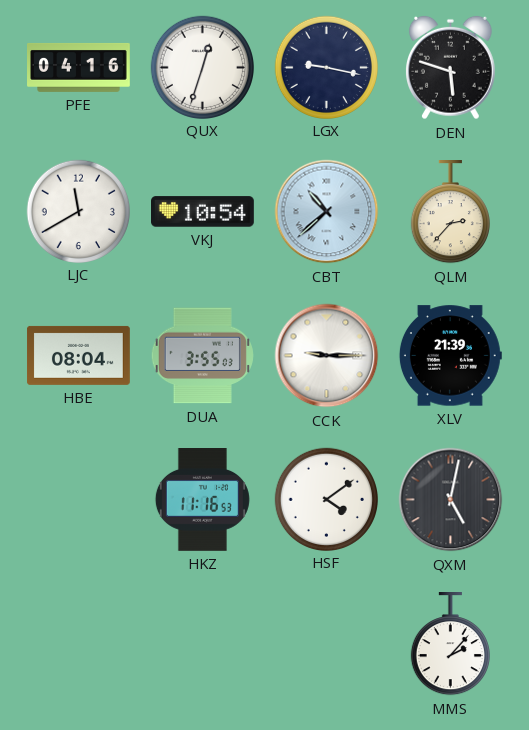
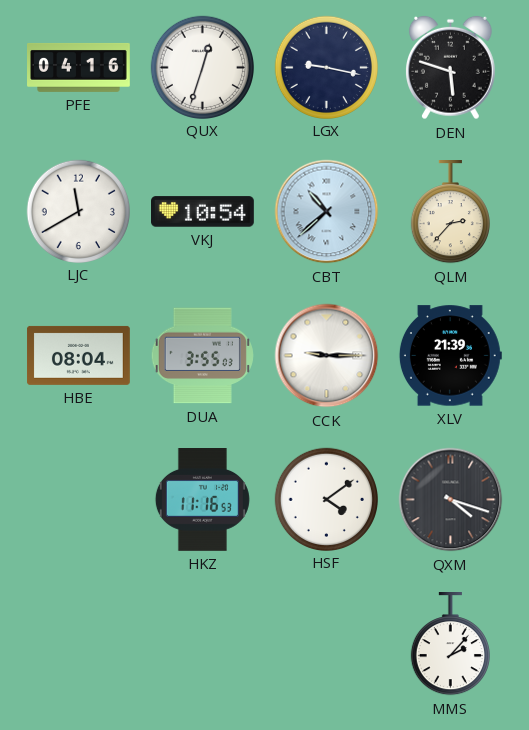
QXM: 5:02 -> 4:18 (451, 500)
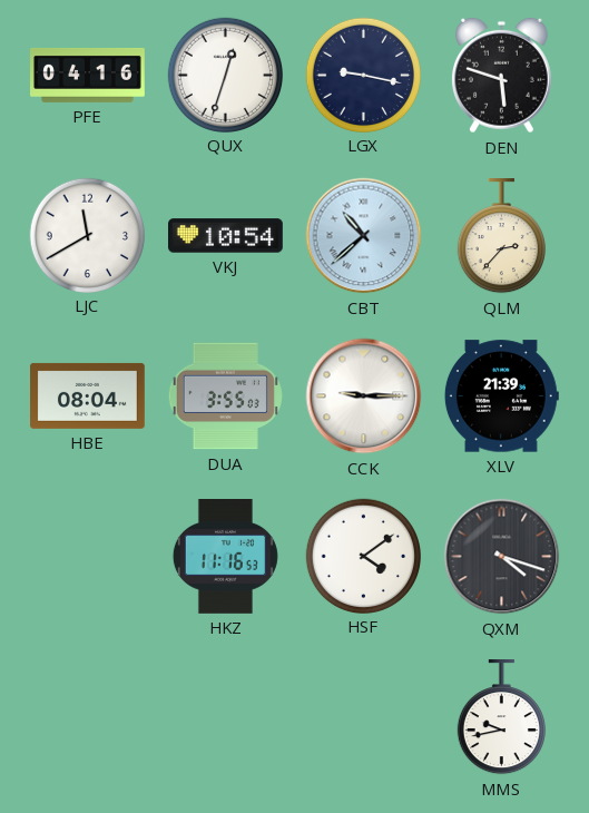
MMS: 2:07 -> 9:43 (501, 717)
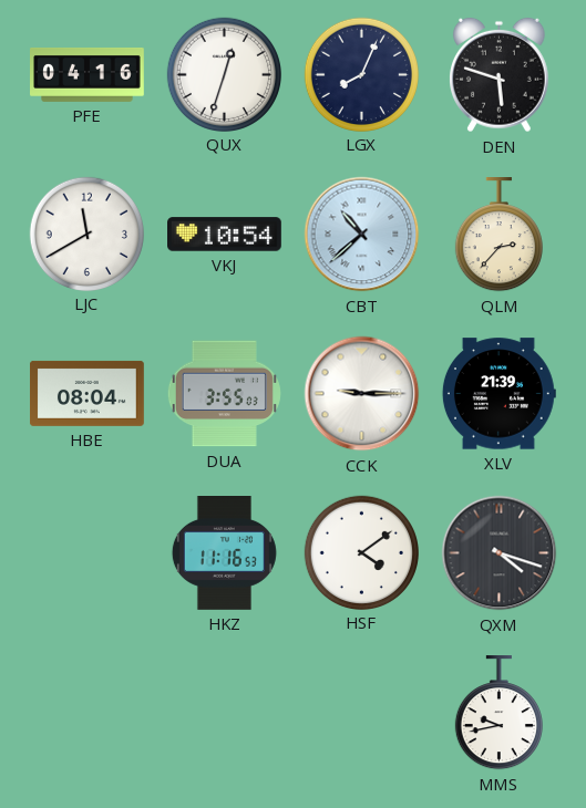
LGX: 9:17 -> 8:04 (361, 74)
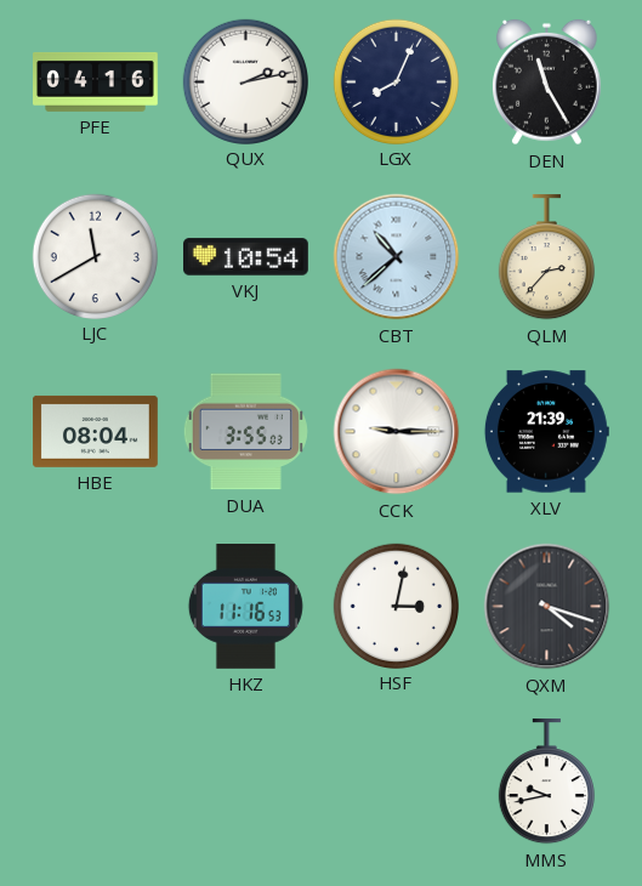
QUX: 12:33 -> 2:13 (245, 81)
DEN: 5:48 -> 11:25 (547, 83)
HSF: 4:09 -> 3:02 (396, 606)
